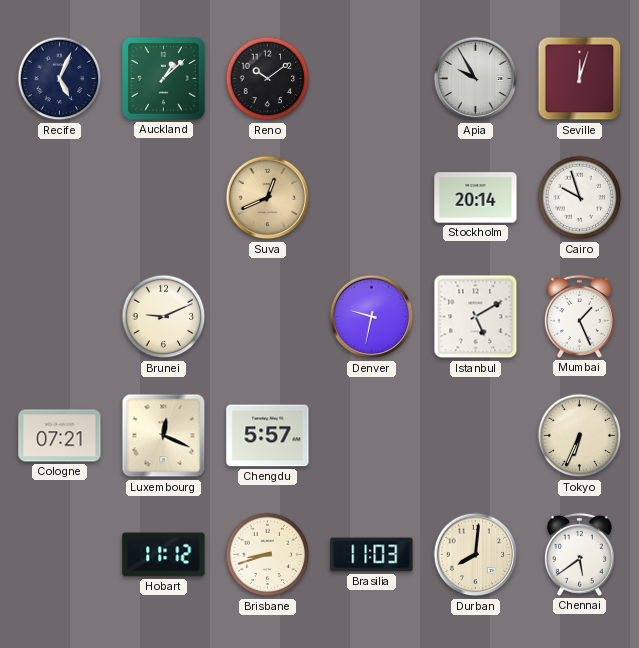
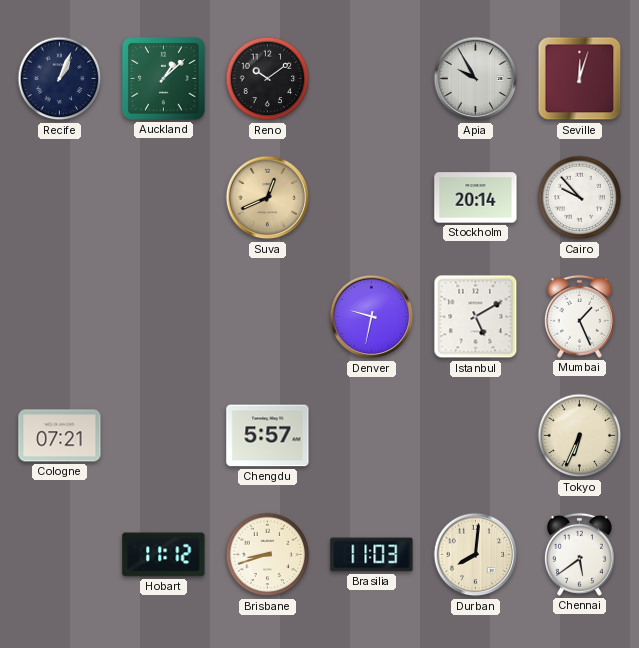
Recife: 5:04 -> 1:04 (60, 79)
Cairo: 9:57 -> 9:53 (580, 198)
Brunei: 9:11 -> none (164, 317)
Luxembourg: 12:19 -> none (164, 436)
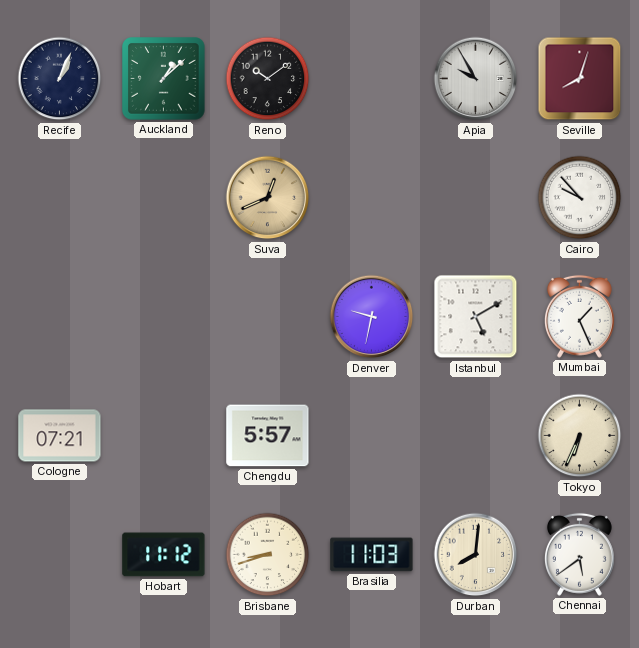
Seville: 12:03 -> 8:03 (580, 79)
Stockholm: 20:14 -> none (476, 198)
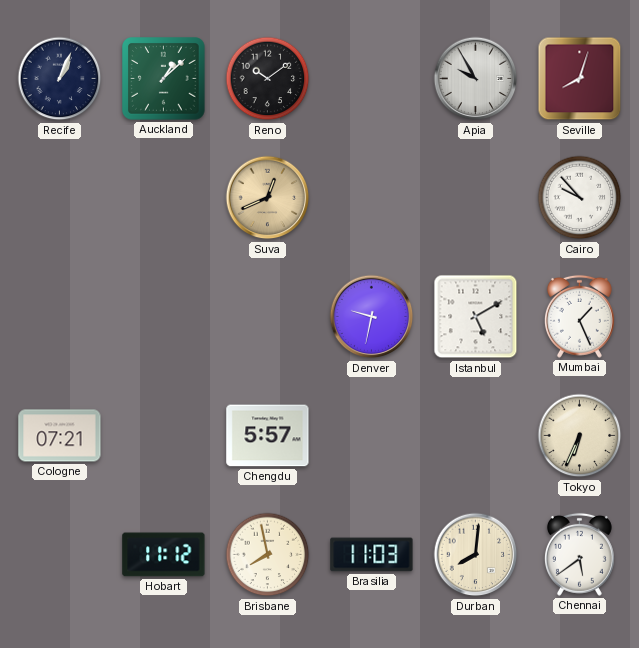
Brisbane: 8:42 -> 7:58 (268, 555)
